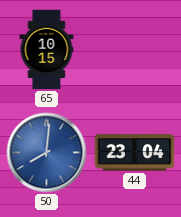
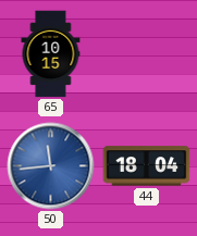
50: 8:01 -> 11:44 (51, 166)
44: 23:04 -> 18:04 (147, 166)
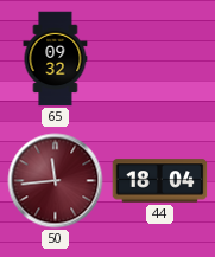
65: 10:15 -> 09:32 (56, 59)
50 dial: blue -> burgundy (56, 181)
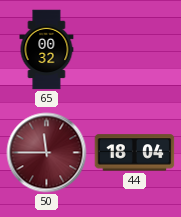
65: 09:32 -> 00:32 (47, 50)
50: 11:44 -> 11:45 (47, 153)
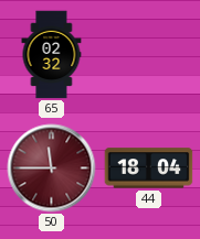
65: 00:32 -> 02:32 (52, 55)
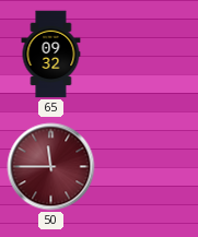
65: 02:32 -> 09:32 (51, 55)
44: 18:04 -> none (149, 169)
